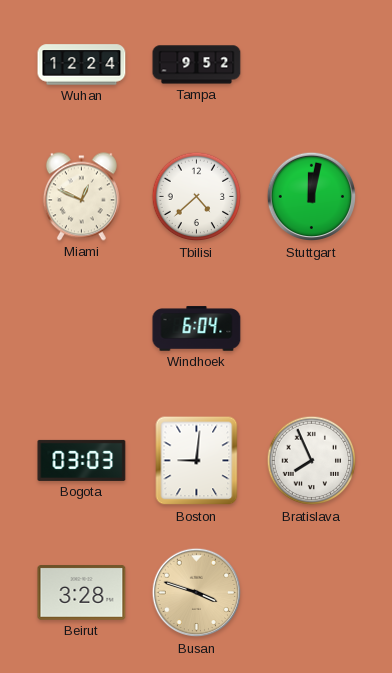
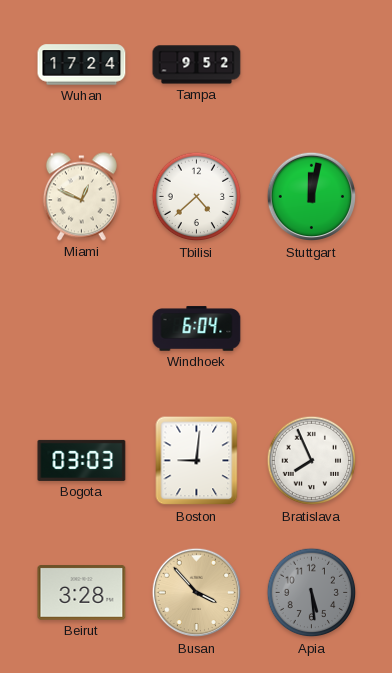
Wuhan: 12:24 -> 17:24 (82, 65)
Busan: 3:48 -> 3:53 (197, 593)
Apia: none -> 5:29 (312, 593)
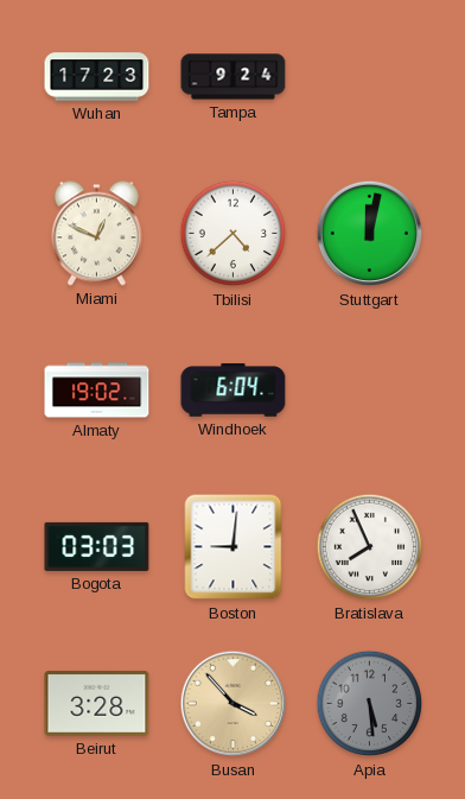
Wuhan: 17:24 -> 17:23 (97, 77)
Tampa: 9:52 -> 9:24 (234, 77)
Almaty: none -> 19:02 (97, 391)
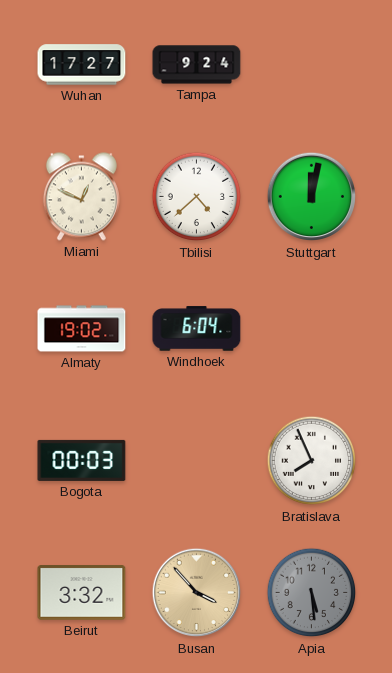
Wuhan: 17:23 -> 17:27 (82, 65)
Bogota: 03:03 -> 00:03 (82, 460)
Boston: 9:01 -> none (234, 547)
Beirut: 3:28 -> 3:32 (82, 593)
